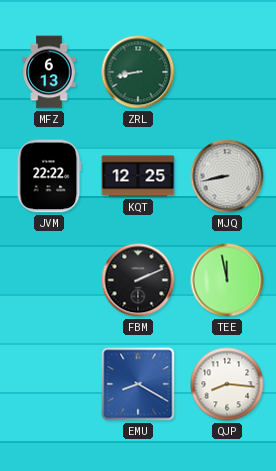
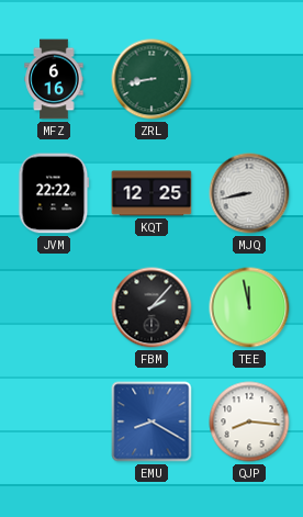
MFZ: 6:13 -> 6:16 (54, 79)
FBM: 2:11 -> 2:07 (151, 307)
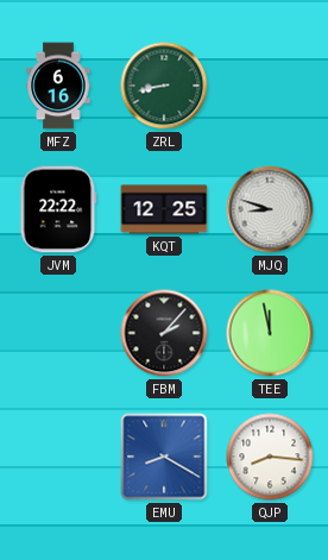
MJQ: 8:43 -> 8:48 (270, 209)
